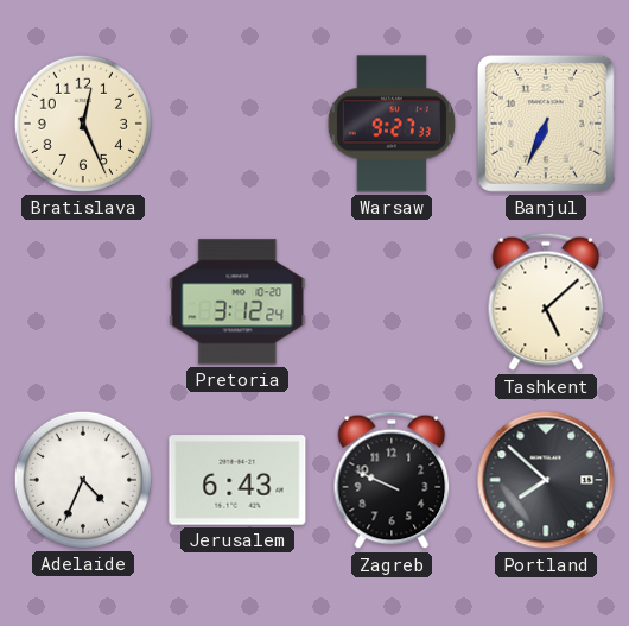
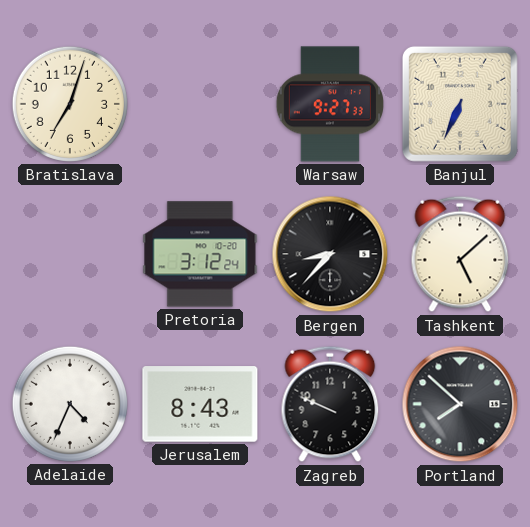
Bratislava: 12:26 -> 7:03 (70, 104)
Bergen: none -> 8:37 (330, 254)
Jerusalem: 6:43 -> 8:43 (200, 404)
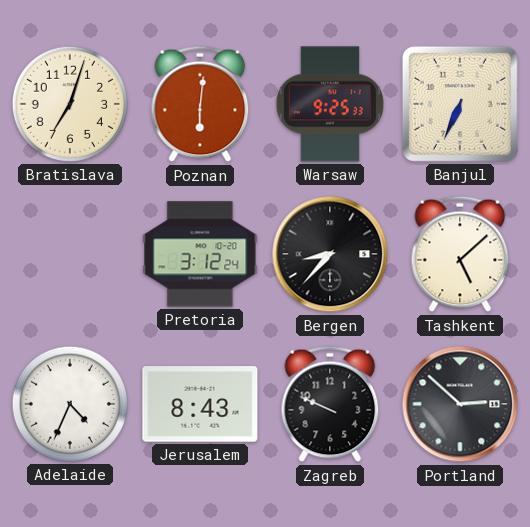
Poznan: none -> 6:01 (200, 104)
Warsaw: 9:27 -> 9:25 (329, 104)
Portland: 7:52 -> 2:52 (460, 404)
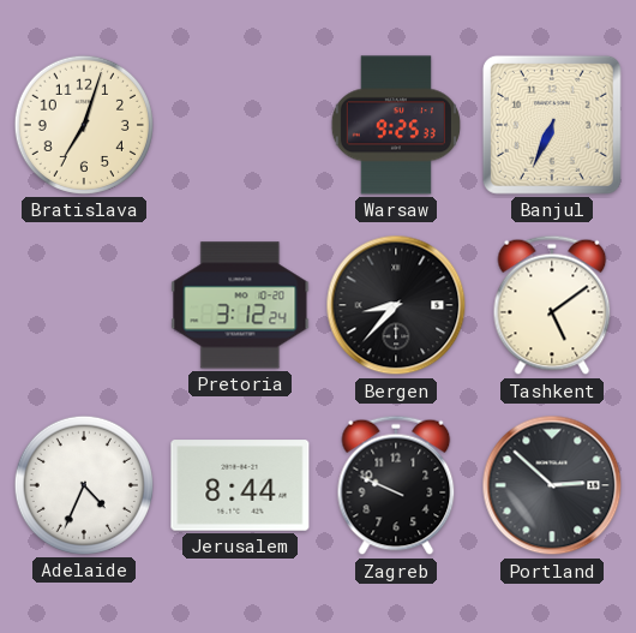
Poznan: 6:01 -> none (200, 104)
Tashkent: 5:08 -> 5:09 (552, 305)
Jerusalem: 8:43 -> 8:44 (240, 485)
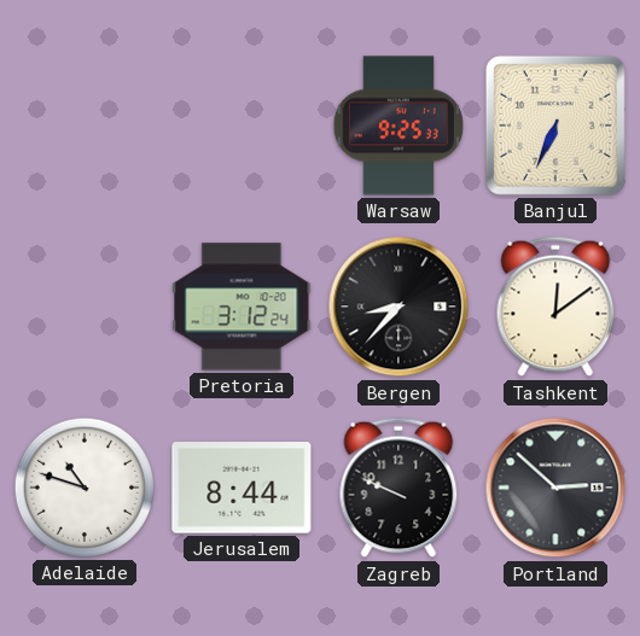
Bratislava: 7:03 -> none (84, 125)
Tashkent: 5:09 -> 12:09 (555, 307)
Adelaide: 4:34 -> 10:48 (85, 488)
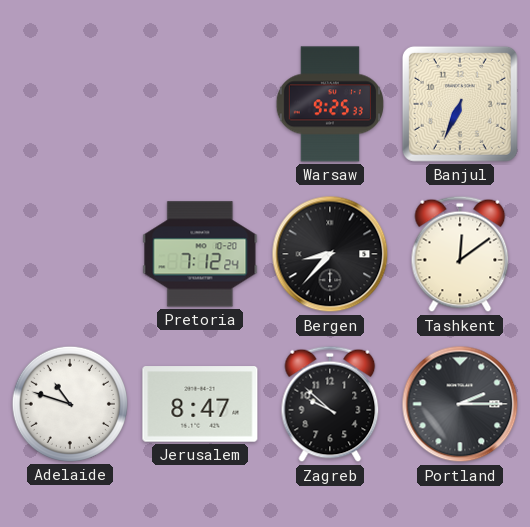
Pretoria: 3:12 -> 7:12 (200, 254)
Jerusalem: 8:44 -> 8:47 (200, 404)
Zagreb: 9:49 -> 9:52 (330, 404)
Portland: 2:52 -> 2:15 (460, 404)
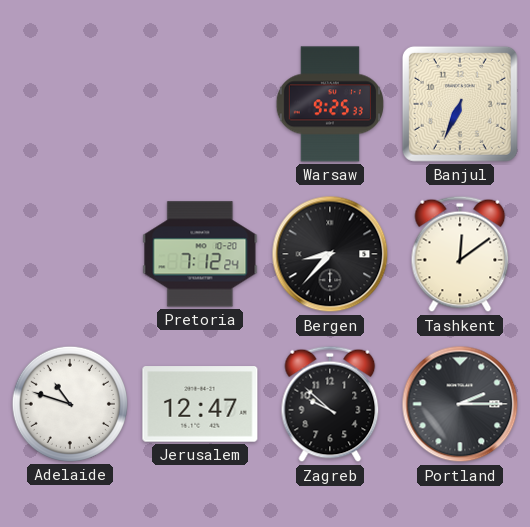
Jerusalem: 8:47 -> 12:47 (200, 404)
